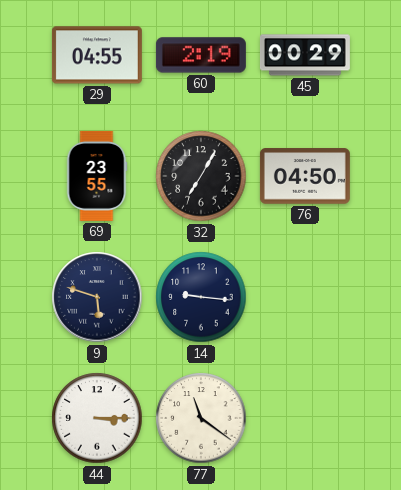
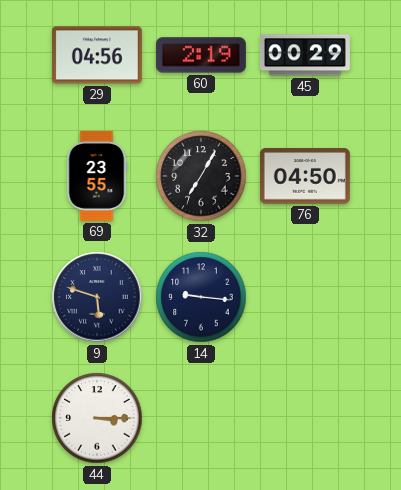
29: 04:55 -> 04:56 (97, 55)
77: 11:21 -> none (201, 418)
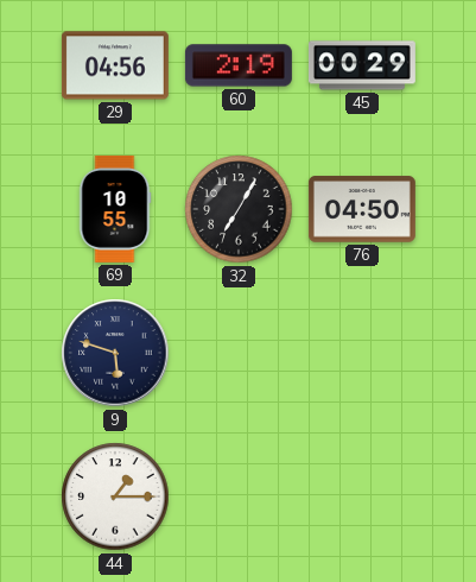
69: 23:55 -> 10:55 (115, 209)
14: 9:16 -> none (201, 297)
44: 3:15 -> 1:15 (115, 496)
